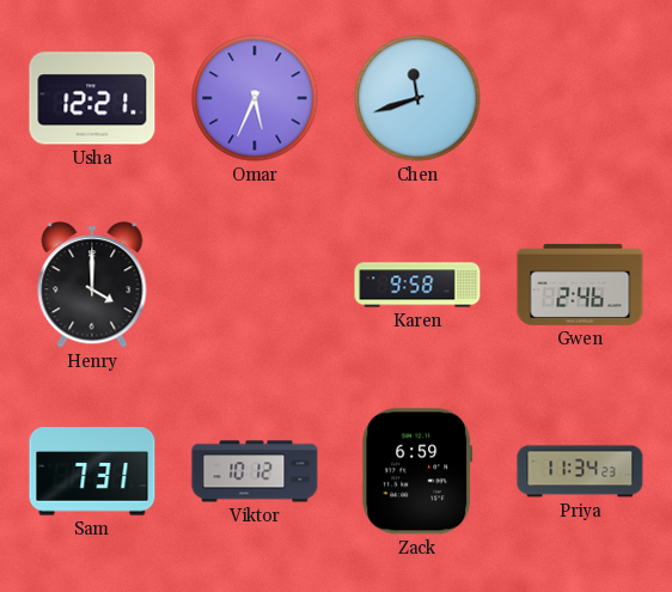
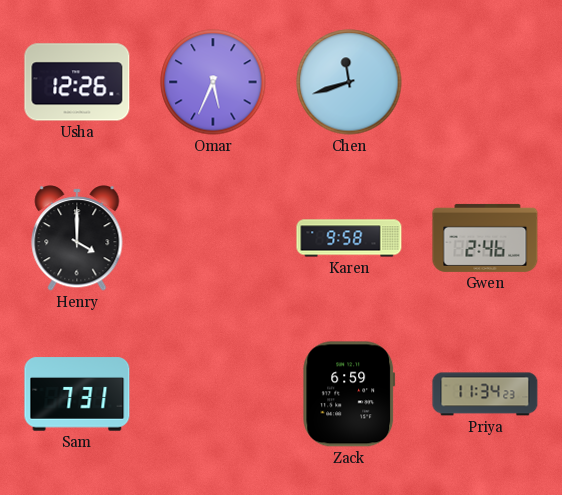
Usha: 12:21 -> 12:26 (77, 82)
Viktor: 10:12 -> none (255, 471)
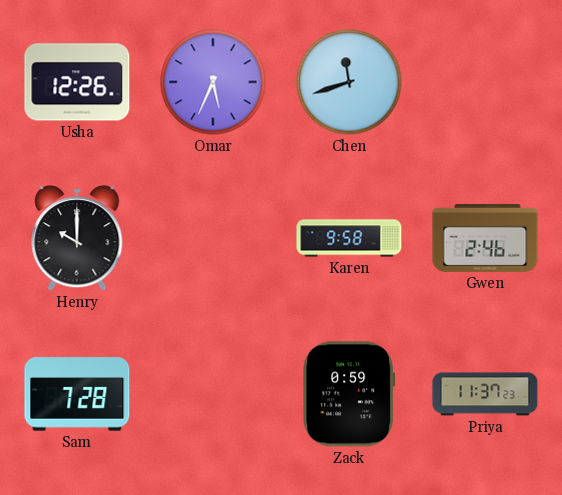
Henry: 4:00 -> 10:00 (77, 238)
Sam: 7:31 -> 7:28 (77, 394)
Zack: 6:59 -> 0:59 (349, 394)
Priya: 11:34 -> 11:37 (485, 394)
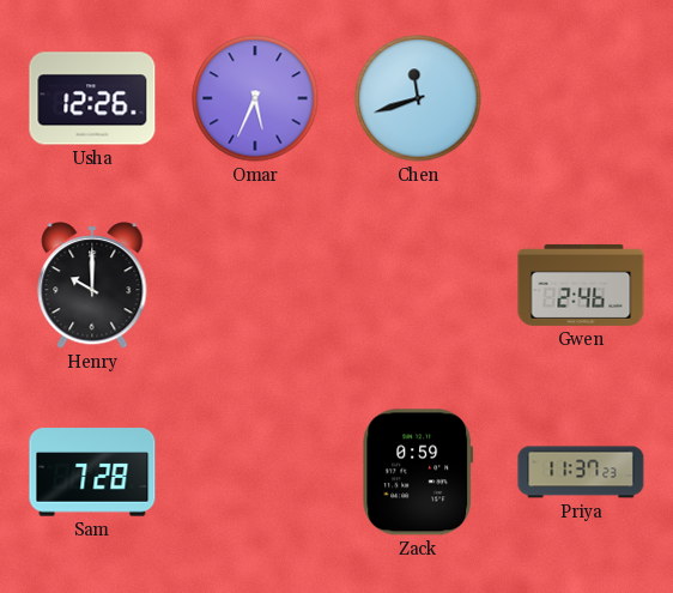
Karen: 9:58 -> none (349, 238)
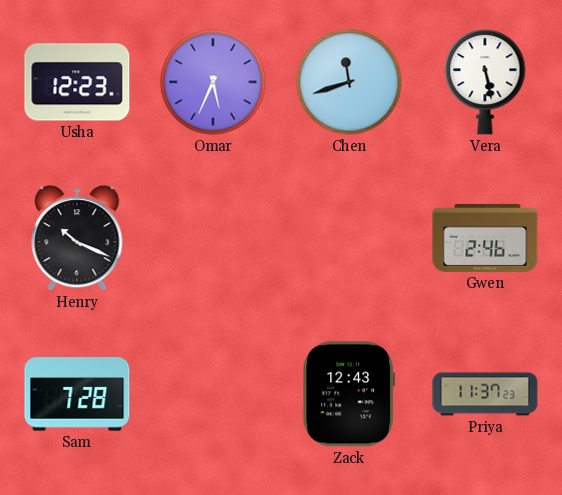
Usha: 12:26 -> 12:23 (77, 82)
Vera: none -> 5:28 (485, 82)
Henry: 10:00 -> 10:19 (77, 238)
Zack: 0:59 -> 12:43 (349, 394)
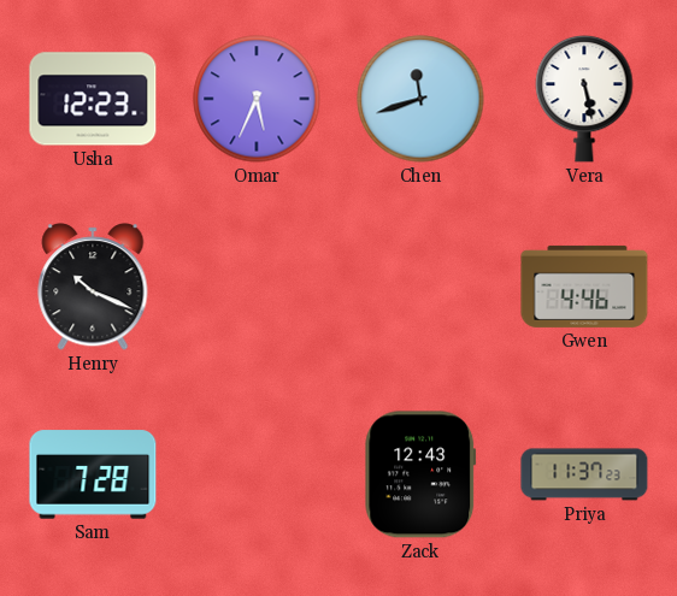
Gwen: 2:46 -> 4:46 (584, 287)
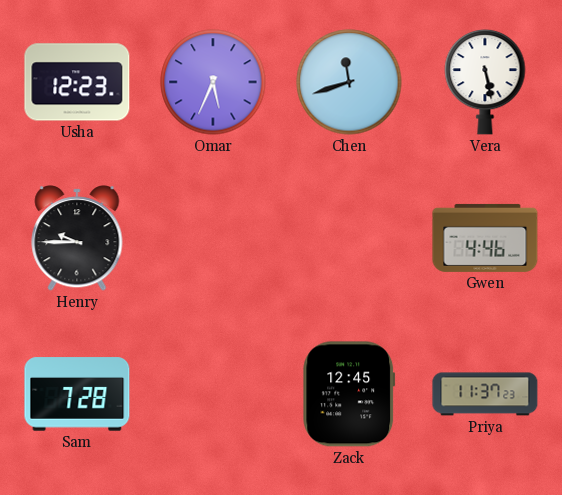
Henry: 10:19 -> 9:45 (77, 238)
Zack: 12:43 -> 12:45 (349, 394)
